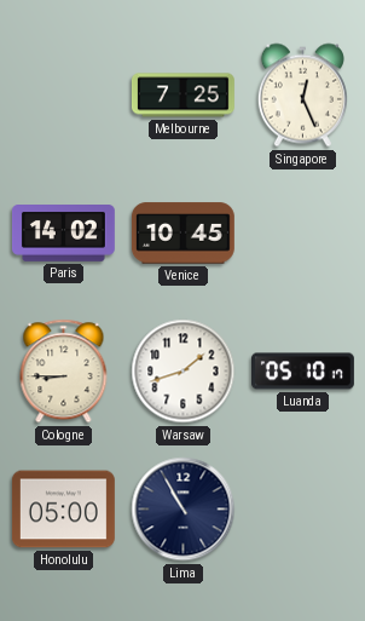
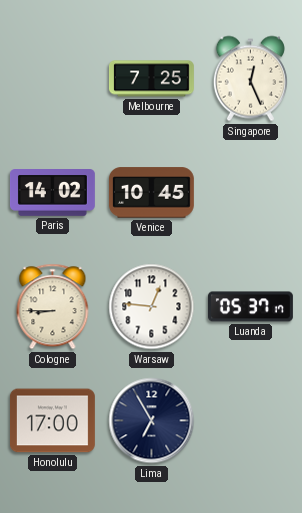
Warsaw: 1:42 -> 12:46 (152, 307)
Luanda: 05:10 -> 05:37 (251, 307)
Honolulu: 05:00 -> 17:00 (52, 421)
Lima: 10:55 -> 6:55 (152, 421)
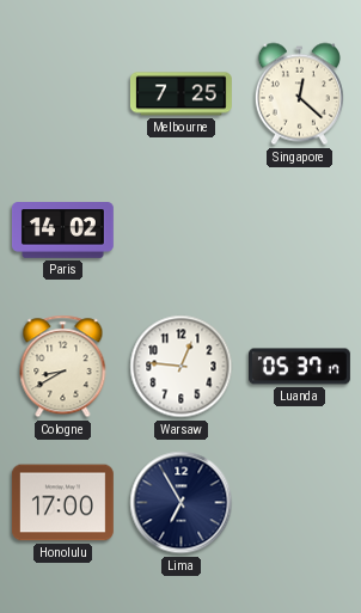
Singapore: 12:26 -> 12:22 (299, 94)
Venice: 10:45 -> none (151, 193)
Cologne: 8:45 -> 8:40 (63, 367)
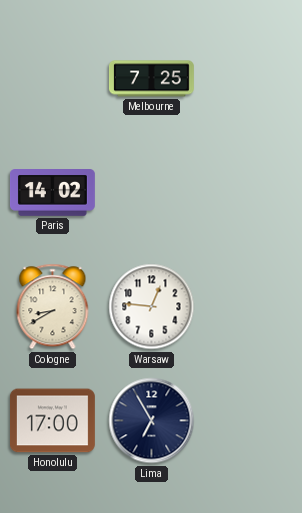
Singapore: 12:22 -> none (299, 94)
Luanda: 05:37 -> none (300, 367)
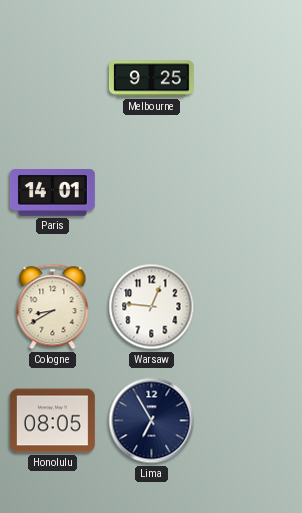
Melbourne: 7:25 -> 9:25 (151, 79)
Paris: 14:02 -> 14:01 (52, 193)
Honolulu: 17:00 -> 08:05 (52, 421)
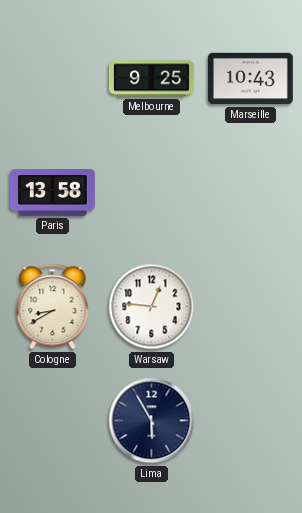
Marseille: none -> 10:43 (250, 79)
Paris: 14:01 -> 13:58 (52, 193)
Honolulu: 08:05 -> none (52, 421)
Lima: 6:55 -> 5:55 (152, 421)
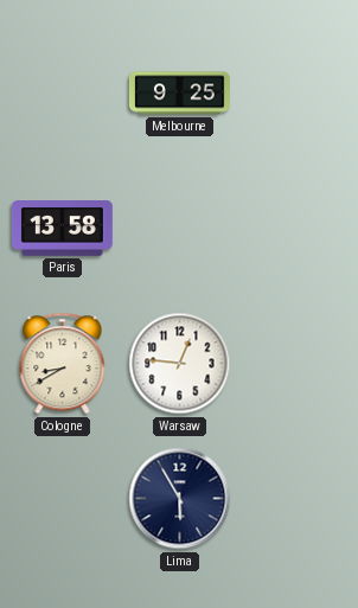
Marseille: 10:43 -> none (250, 79)
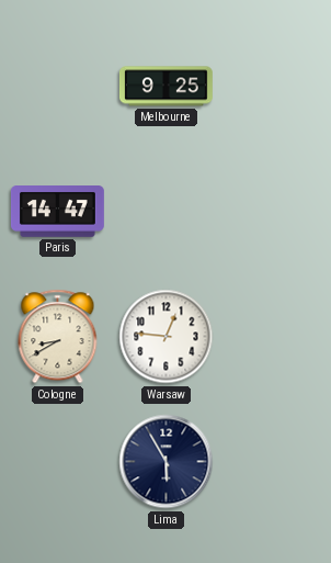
Paris: 13:58 -> 14:47 (57, 212)
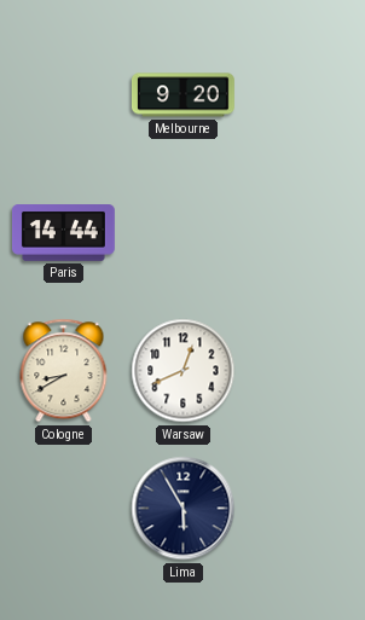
Melbourne: 9:25 -> 9:20 (182, 95)
Paris: 14:47 -> 14:44 (63, 233)
Warsaw: 12:46 -> 12:41 (184, 371)
